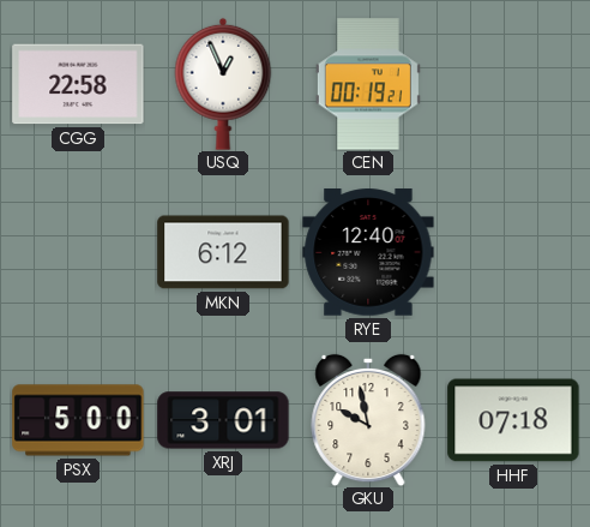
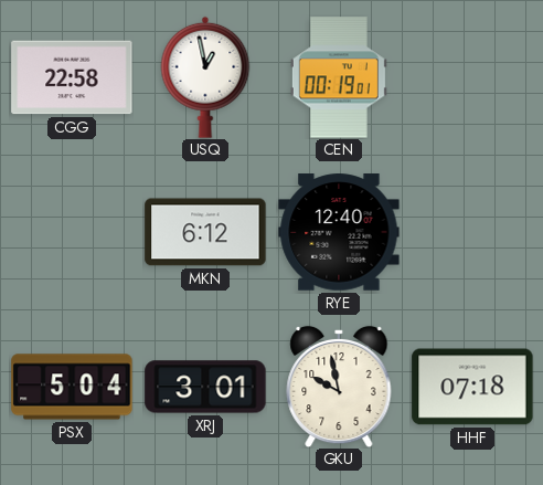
USQ: 12:56 -> 12:58 (205, 77)
CEN: 00:19:21 -> 00:19:01 (339, 77)
PSX: 5:00 -> 5:04 (72, 387)
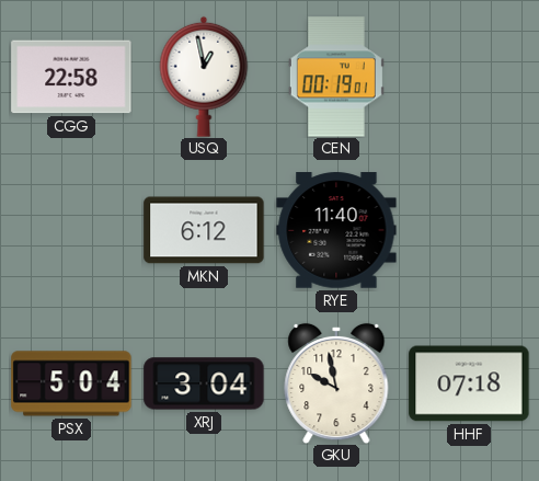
RYE: 12:40 -> 11:40 (336, 230)
XRJ: 3:01 -> 3:04 (204, 383)
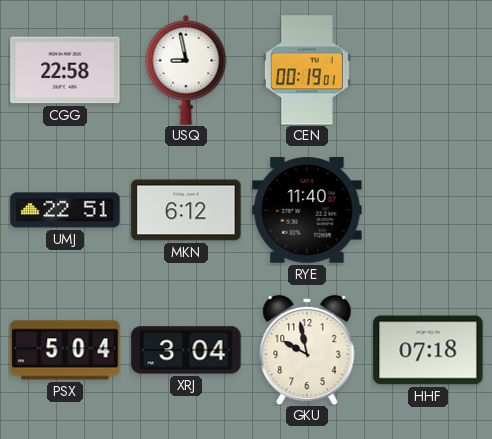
USQ: 12:58 -> 8:58 (186, 70)
UMJ: none -> 22:51 (65, 210)
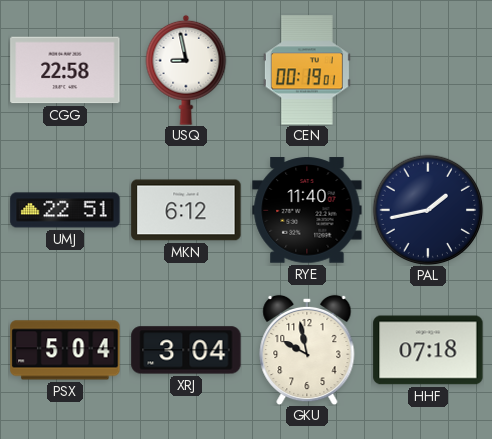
PAL: none -> 1:43 (428, 210)
